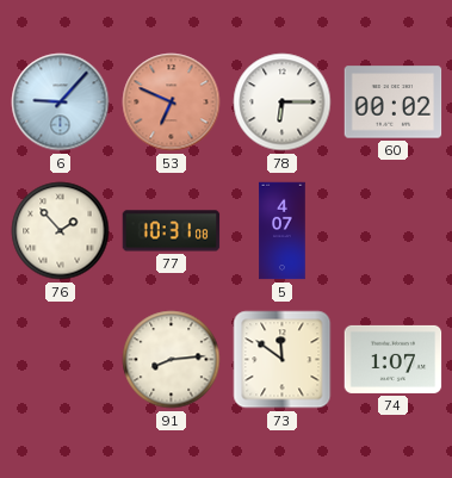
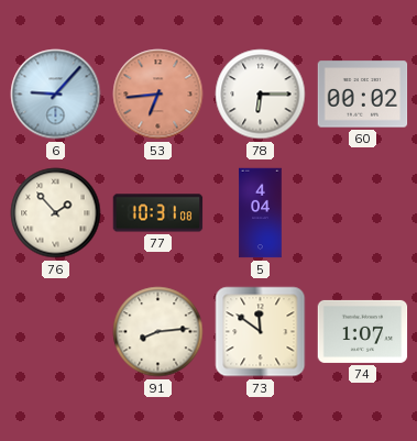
53: 6:49 -> 6:44 (158, 95)
5: 4:07 -> 4:04 (261, 213)
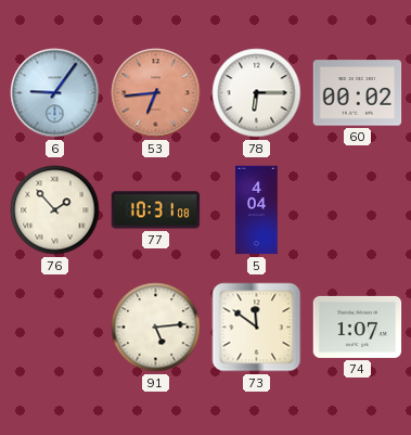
6: 9:07 -> 9:06 (55, 93)
91: 8:14 -> 5:14 (156, 328)
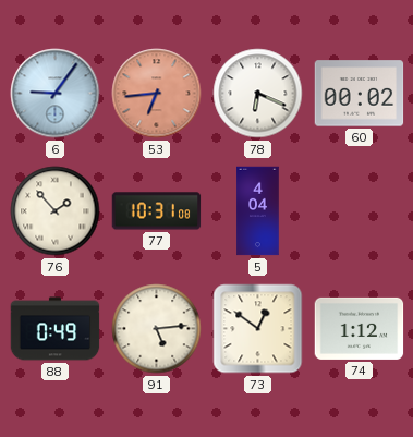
78: 6:15 -> 6:19 (258, 94)
88: none -> 0:49 (56, 329)
73: 11:51 -> 12:51 (258, 329)
74: 1:07 -> 1:12 (360, 328)
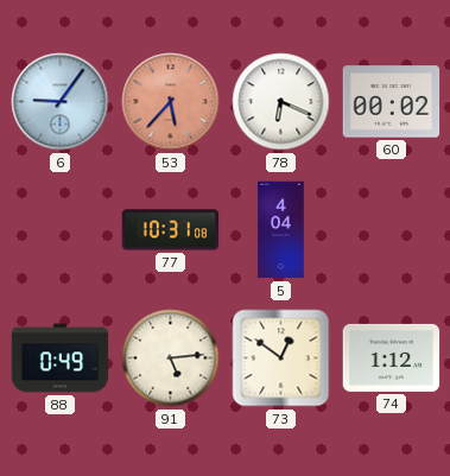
53: 6:44 -> 5:37 (171, 102)
76: 1:53 -> none (56, 211)
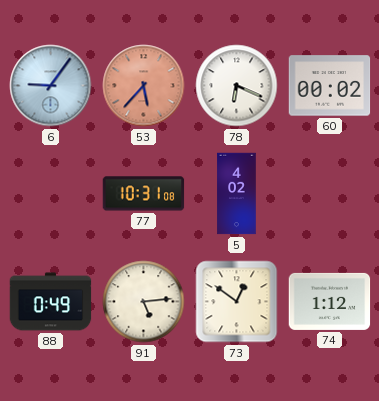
5: 4:04 -> 4:02 (237, 194)
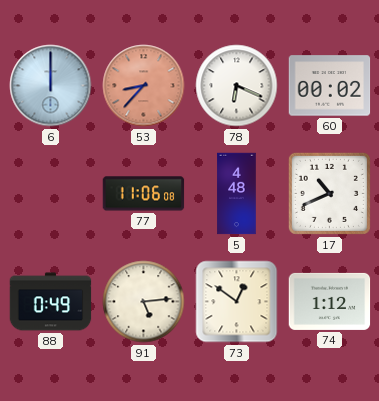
6: 9:06 -> 12:00 (51, 86)
53: 5:37 -> 8:37 (144, 86)
77: 10:31 -> 11:06 (144, 194)
5: 4:02 -> 4:48 (237, 194)
17: none -> 10:41 (329, 193)
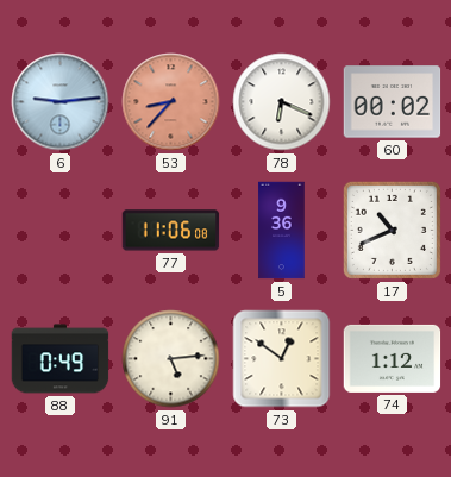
6: 12:00 -> 9:14 (61, 102)
5: 4:48 -> 9:36 (282, 231)
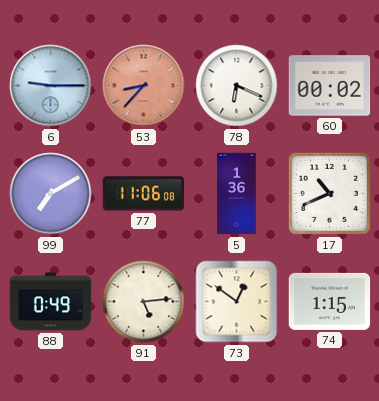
6: 9:14 -> 9:15 (51, 86)
99: none -> 7:10 (51, 194)
5: 9:36 -> 1:36 (237, 194)
74: 1:12 -> 1:15 (330, 301)
